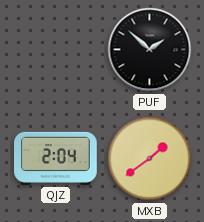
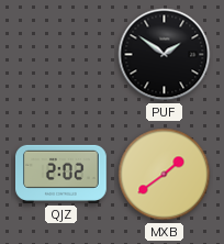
PUF: 1:52 -> 1:51 (165, 55)
QJZ: 2:04 -> 2:02 (61, 174)
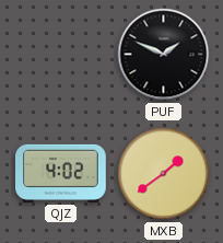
PUF: 1:51 -> 1:49 (164, 55)
QJZ: 2:02 -> 4:02 (61, 173)
